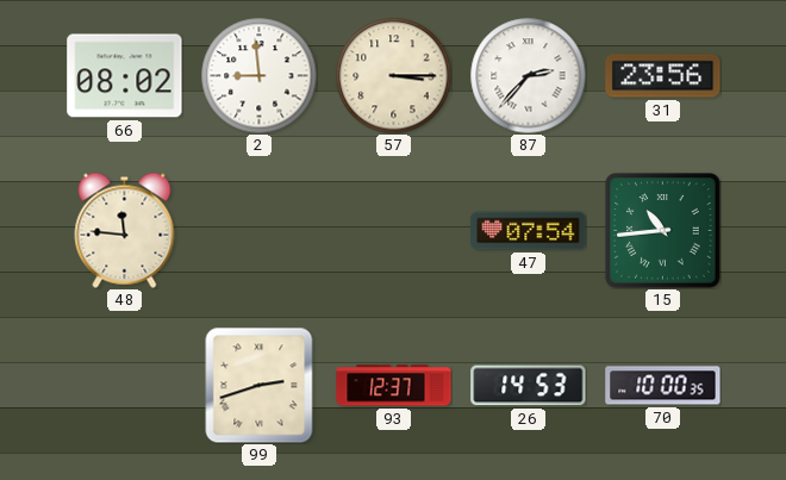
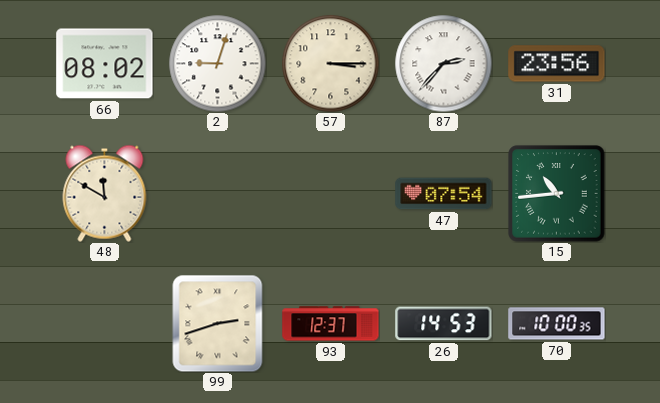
2: 8:59 -> 9:03 (217, 63)
48: 11:46 -> 11:50 (105, 193)
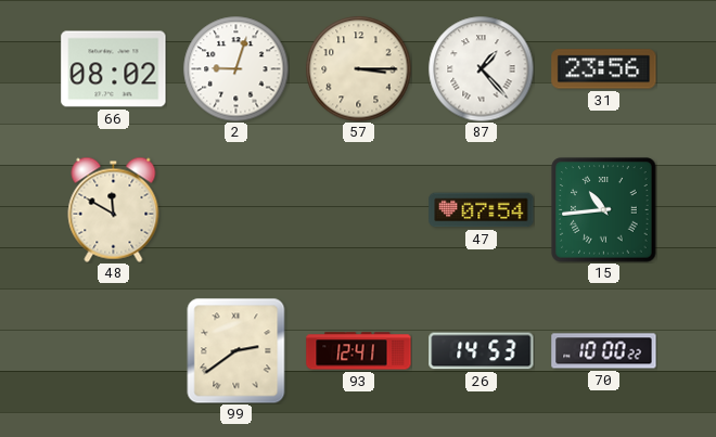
87: 2:37 -> 1:23 (481, 68)
99: 2:42 -> 2:39 (236, 350)
93: 12:37 -> 12:41 (359, 351)
70: 10:00:35 -> 10:00:22 (604, 351)
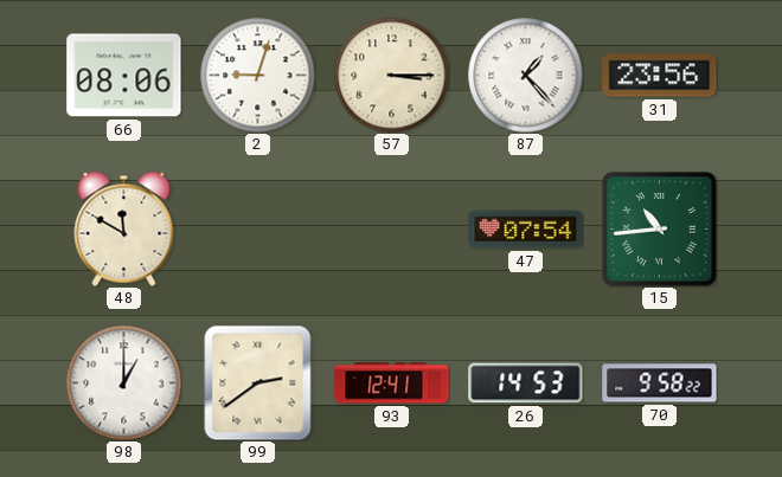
66: 08:02 -> 08:06 (124, 76)
98: none -> 1:00 (123, 382)
70: 10:00 -> 9:58 (660, 383)
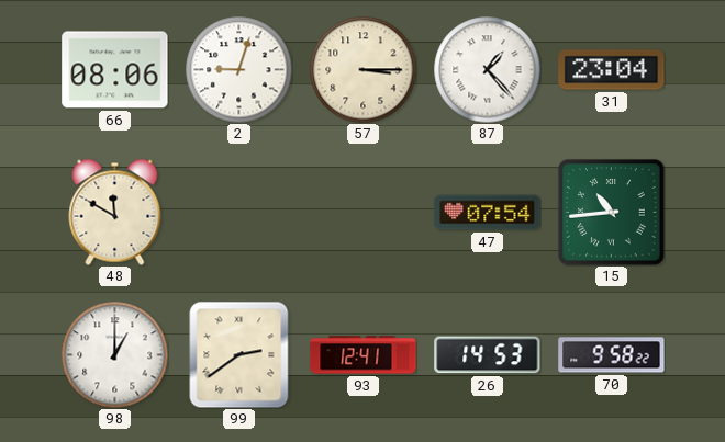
31: 23:56 -> 23:04 (612, 70)
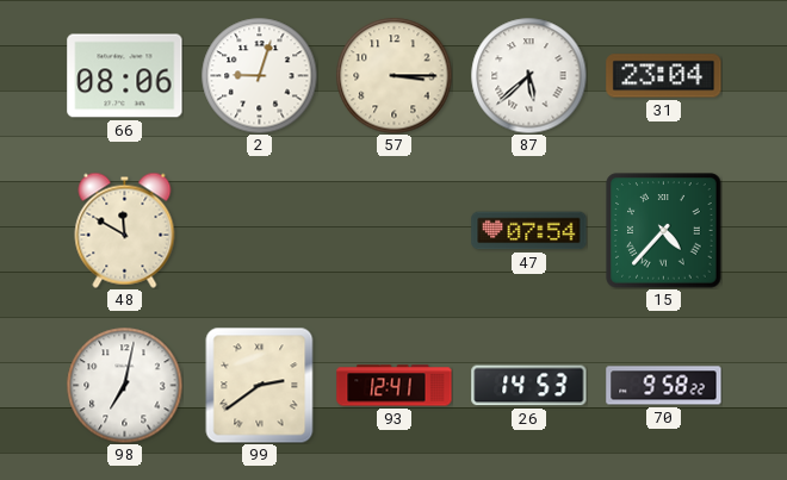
87: 1:23 -> 5:38 (528, 75)
15: 10:44 -> 4:37 (664, 231)
98: 1:00 -> 7:02 (124, 385)
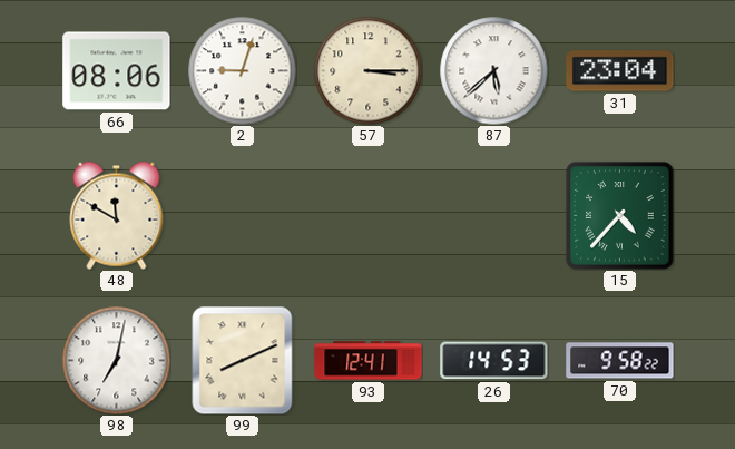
47: 07:54 -> none (529, 231)
99: 2:39 -> 8:11 (243, 360)
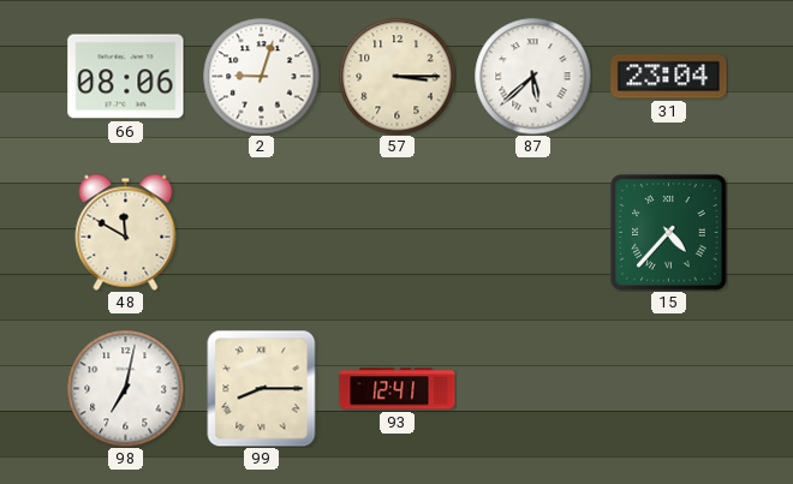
99: 8:11 -> 8:15 (262, 388)
26: 14:53 -> none (494, 361)
70: 9:58 -> none (620, 361)
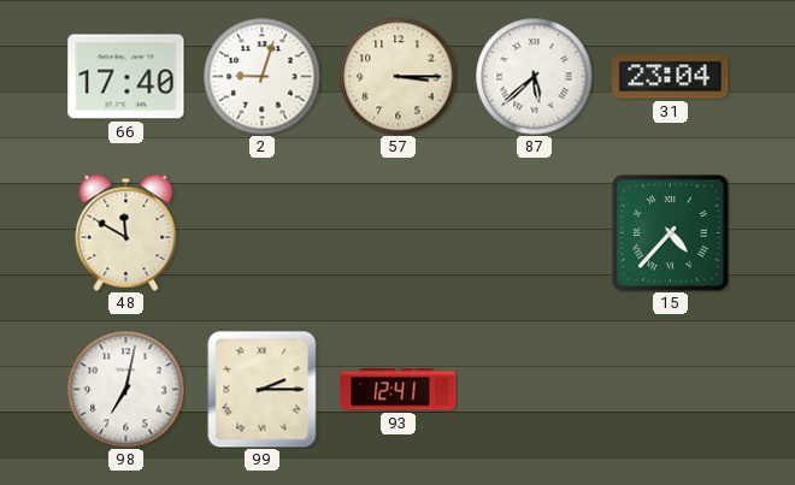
66: 08:06 -> 17:40 (126, 77)
99: 8:15 -> 2:15 (263, 389)
